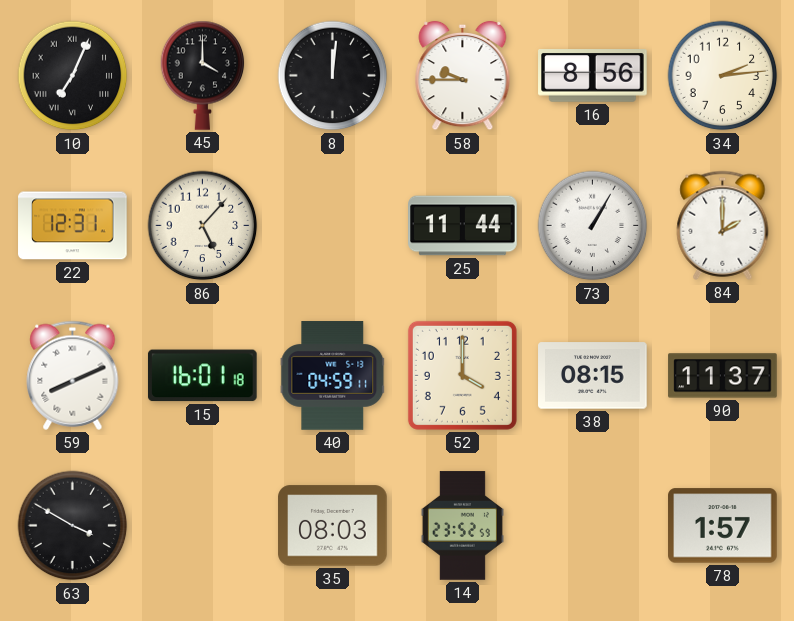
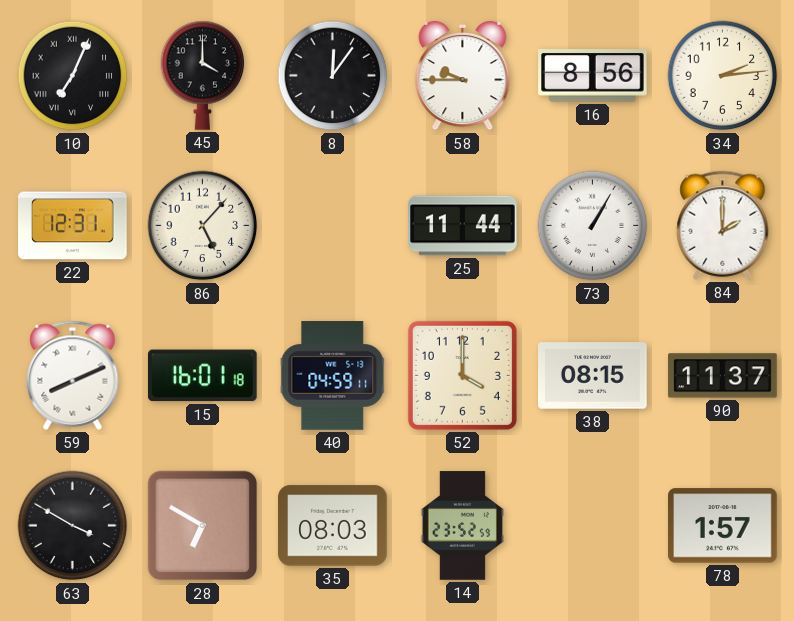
8: 12:01 -> 12:06 (333, 76)
28: none -> 6:50 (203, 526)
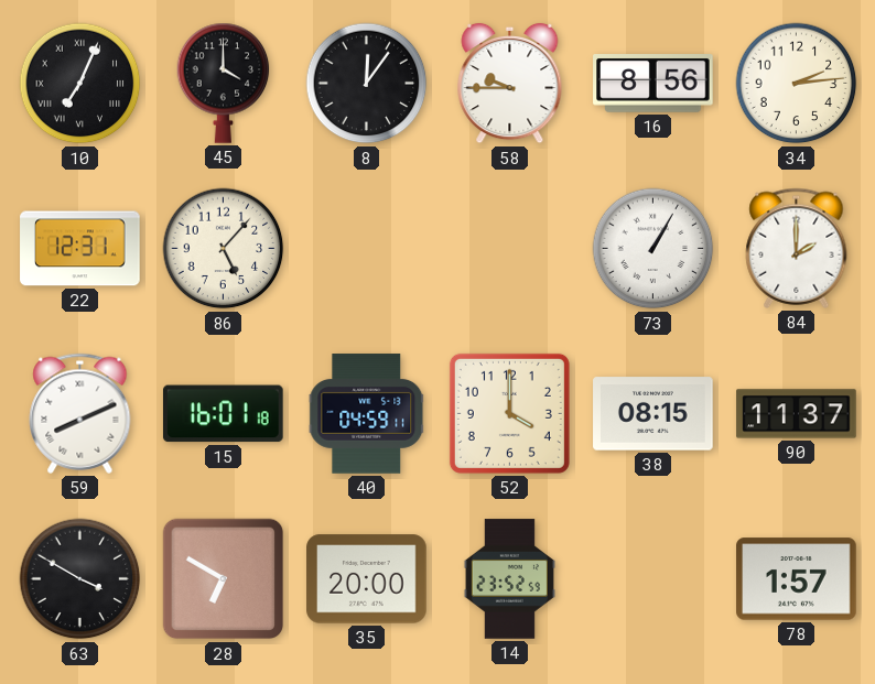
25: 11:44 -> none (463, 226)
35: 08:03 -> 20:00 (367, 579)
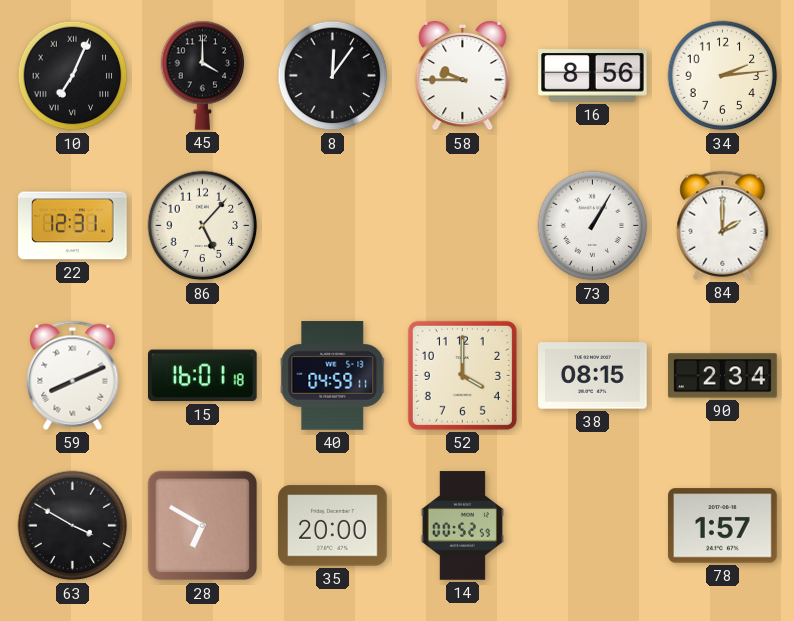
90: 11:37 -> 2:34 (723, 376)
14: 23:52 -> 00:52 (462, 526)
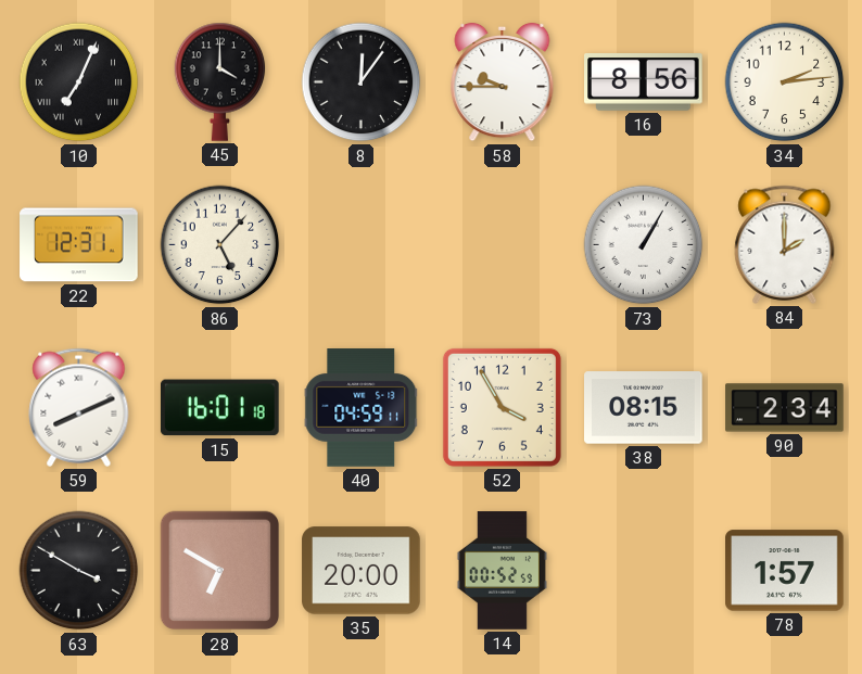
52: 4:00 -> 3:55 (502, 407)
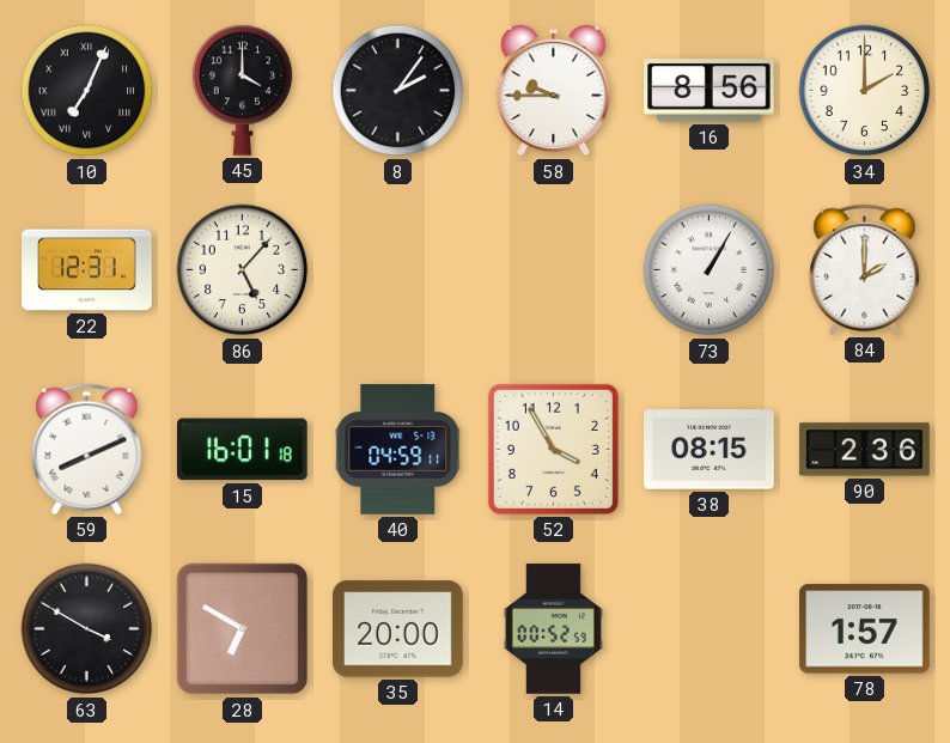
8: 12:06 -> 2:06 (398, 91)
34: 2:14 -> 2:00 (865, 91)
90: 2:34 -> 2:36 (865, 450)
